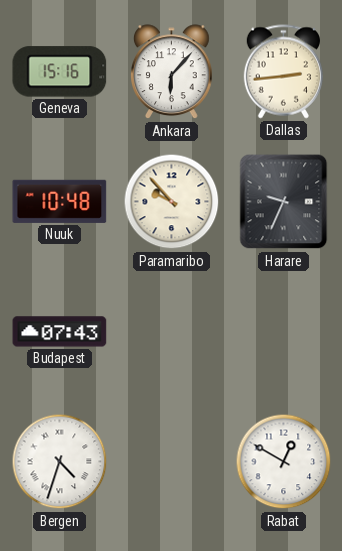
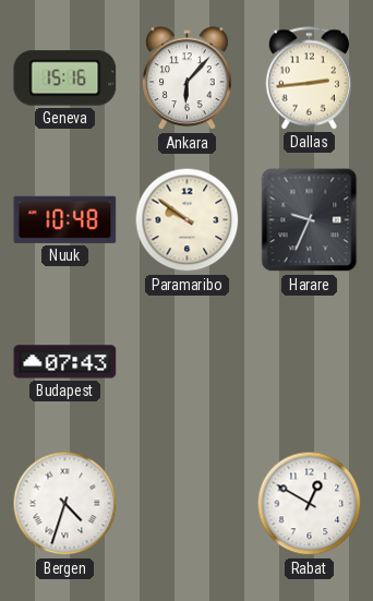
Paramaribo: 9:53 -> 9:51 (188, 220)
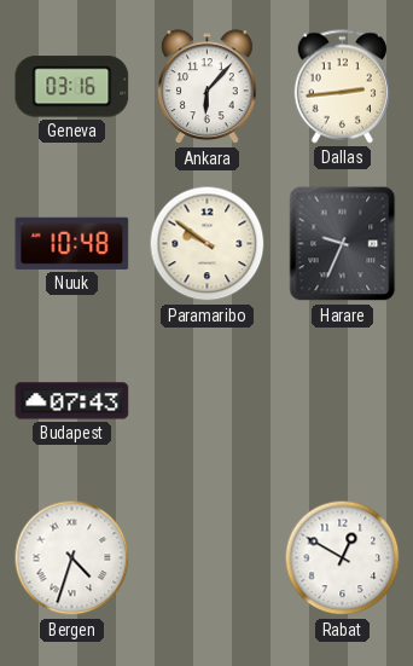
Geneva: 15:16 -> 03:16 (72, 87)
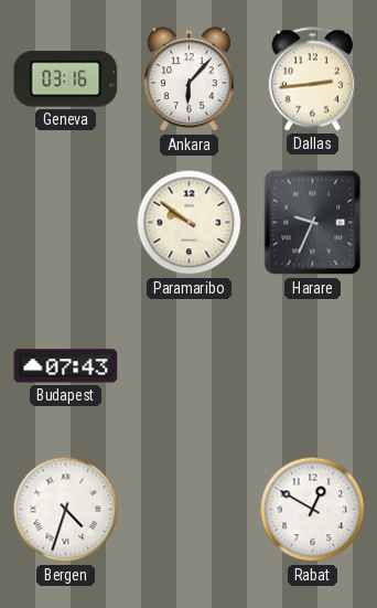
Nuuk: 10:48 -> none (72, 243)
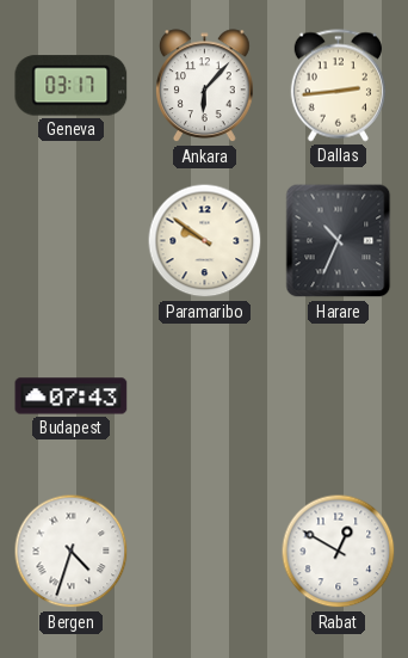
Geneva: 03:16 -> 03:17 (72, 86)
Harare: 9:34 -> 10:34 (339, 241)
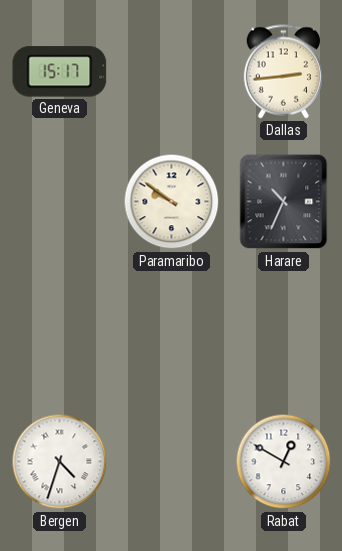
Geneva: 03:17 -> 15:17 (60, 72)
Ankara: 6:07 -> none (205, 86)
Budapest: 07:43 -> none (72, 396)
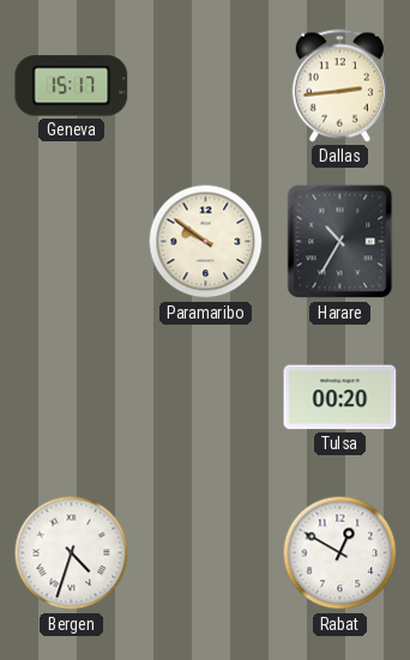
Harare: 10:34 -> 10:35 (340, 242)
Tulsa: none -> 00:20 (340, 398)
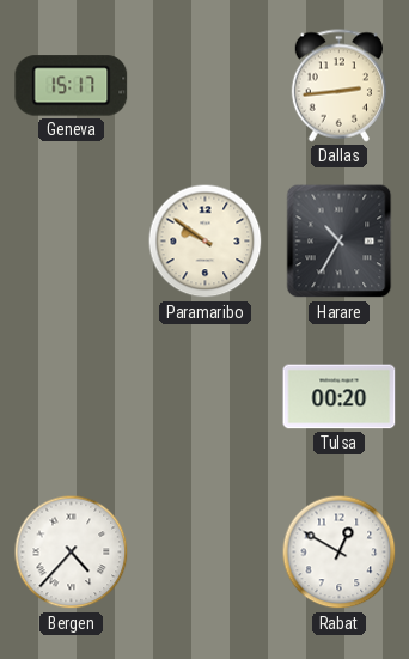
Bergen: 4:33 -> 4:37 (72, 553)
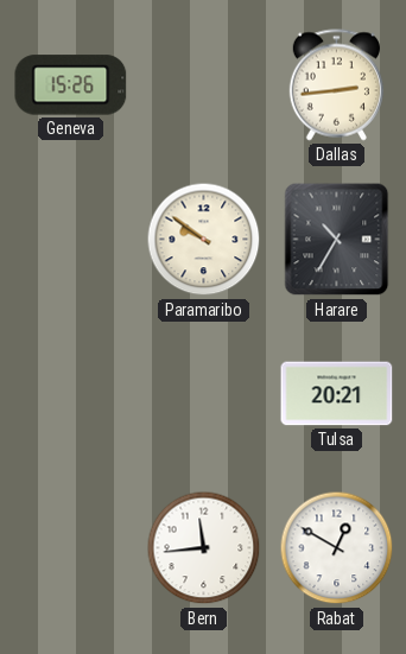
Geneva: 15:17 -> 15:26 (71, 85)
Tulsa: 00:20 -> 20:21 (337, 394)
Bergen: 4:37 -> none (72, 553)
Bern: none -> 11:44 (204, 548)
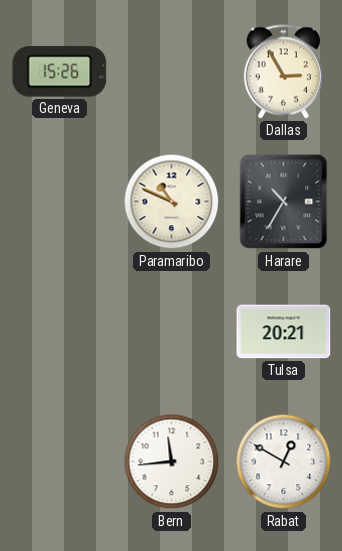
Dallas: 2:44 -> 2:55 (283, 72)
Paramaribo: 9:51 -> 10:49 (172, 202)
